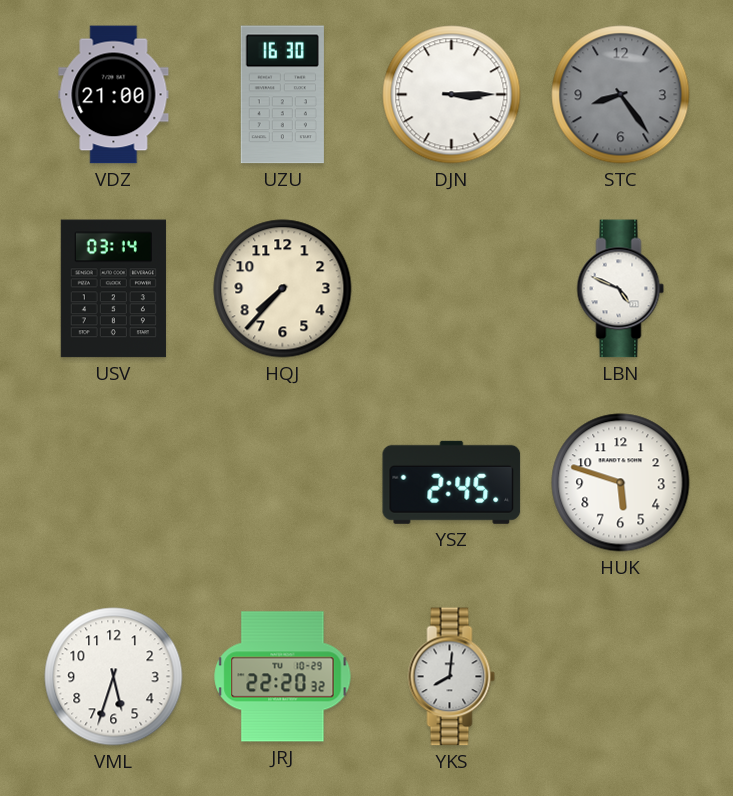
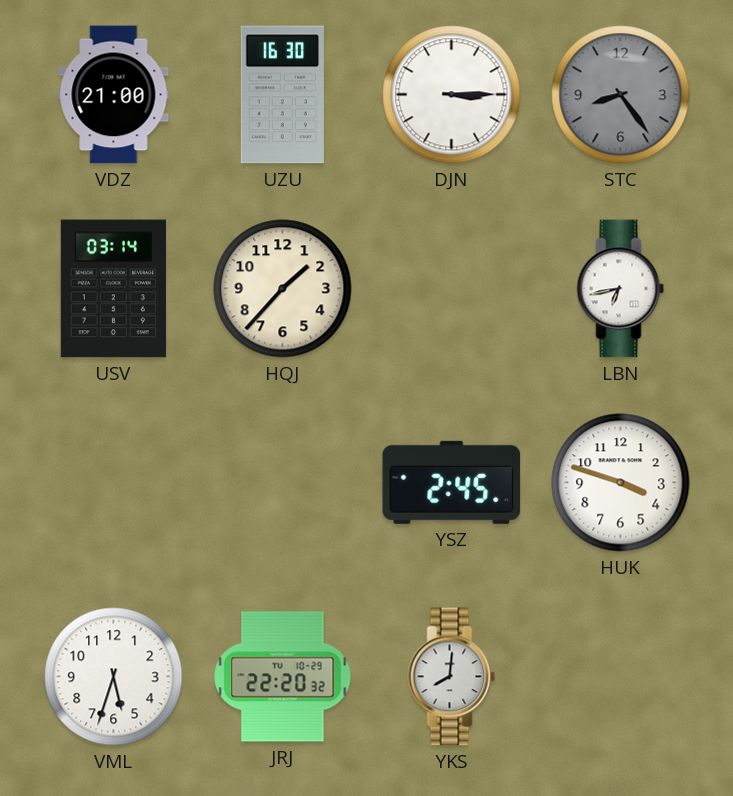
HQJ: 7:37 -> 1:37 (283, 289)
LBN: 4:49 -> 6:43 (621, 289)
HUK: 5:48 -> 3:48 (621, 483)
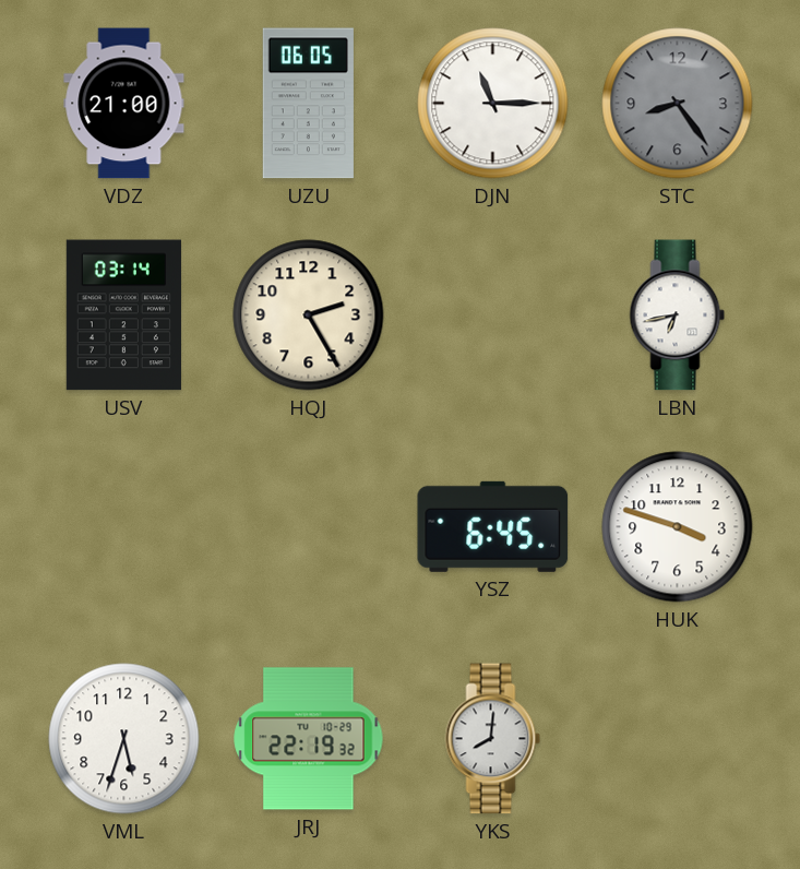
UZU: 16:30 -> 06:05 (308, 104)
DJN: 3:15 -> 11:15 (493, 104)
HQJ: 1:37 -> 2:25 (309, 316)
YSZ: 2:45 -> 6:45 (493, 526)
JRJ: 22:20 -> 22:19 (309, 739)
